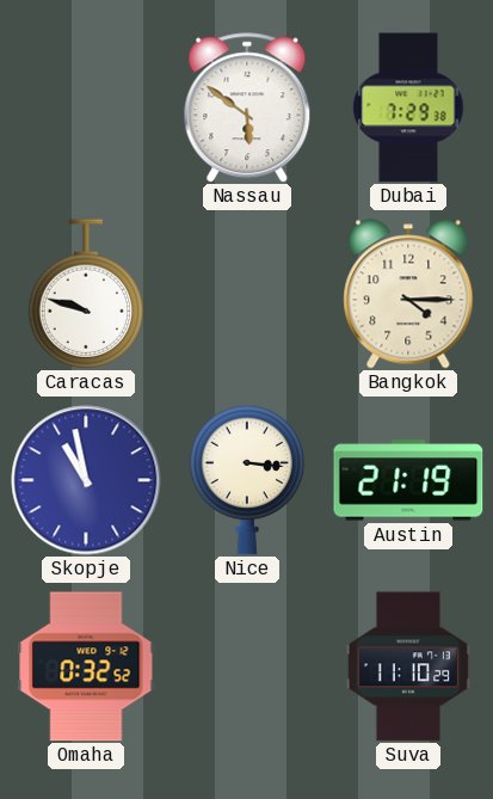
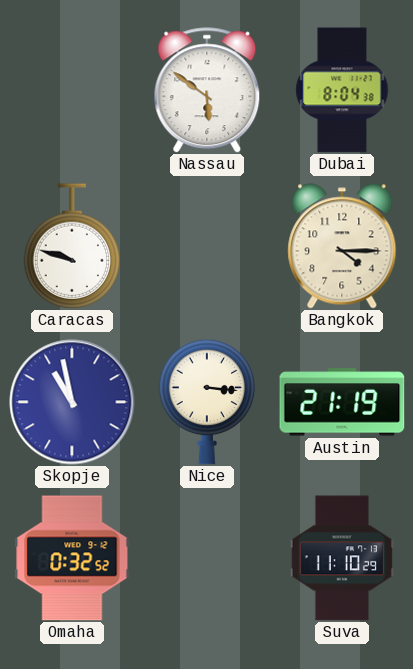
Dubai: 7:29 -> 8:04 (342, 90)
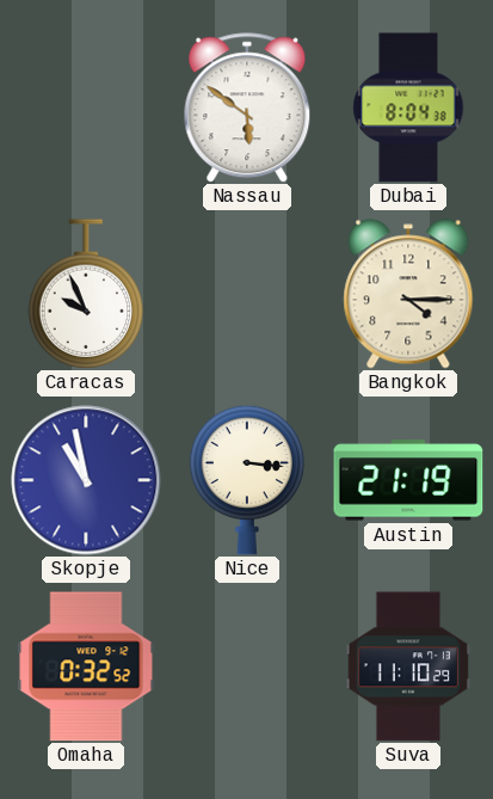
Caracas: 9:48 -> 9:56 (86, 294)
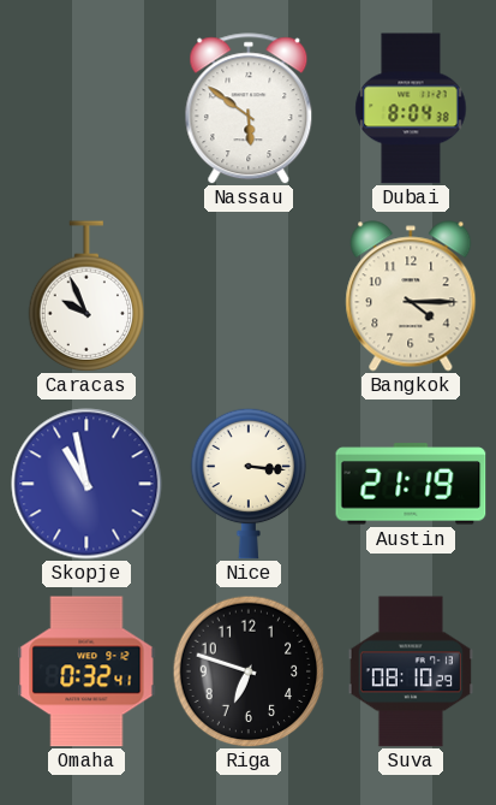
Omaha: 0:32:52 -> 0:32:41 (86, 671)
Riga: none -> 6:48 (249, 671)
Suva: 11:10 -> 08:10 (411, 671)
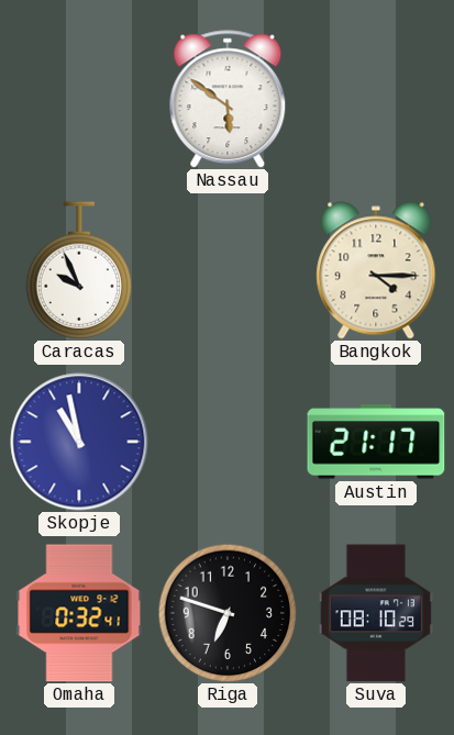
Dubai: 8:04 -> none (411, 108)
Nice: 3:16 -> none (249, 484)
Austin: 21:19 -> 21:17 (376, 442)
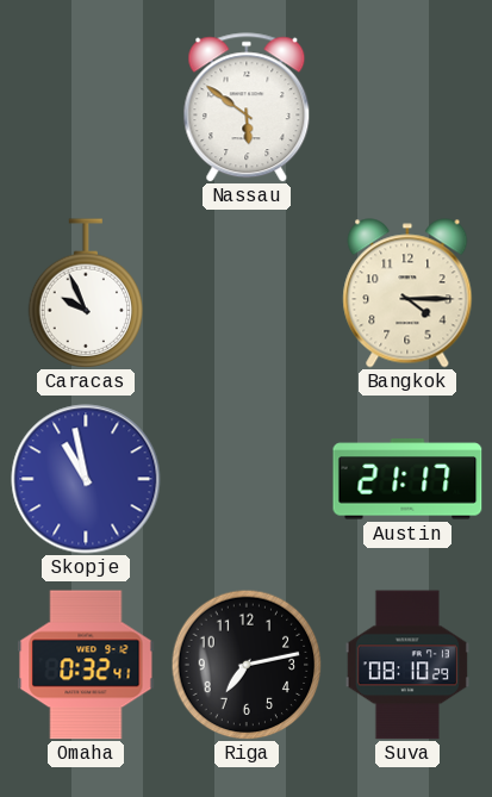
Riga: 6:48 -> 7:13 (247, 665)
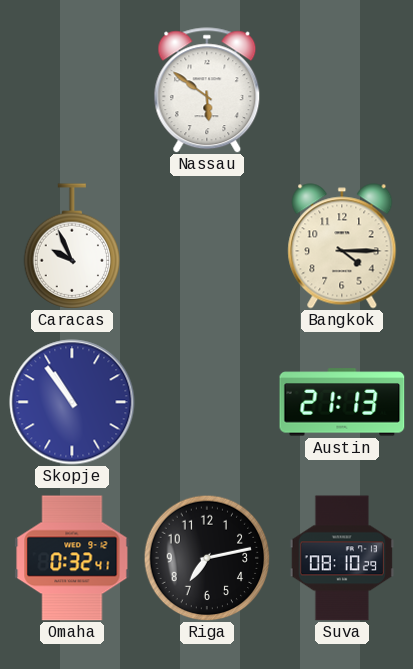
Skopje: 10:58 -> 10:54 (72, 402)
Austin: 21:17 -> 21:13 (342, 402)
